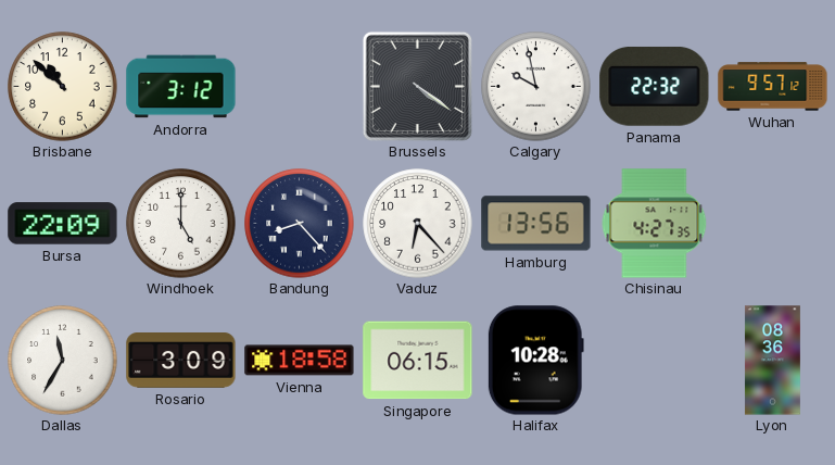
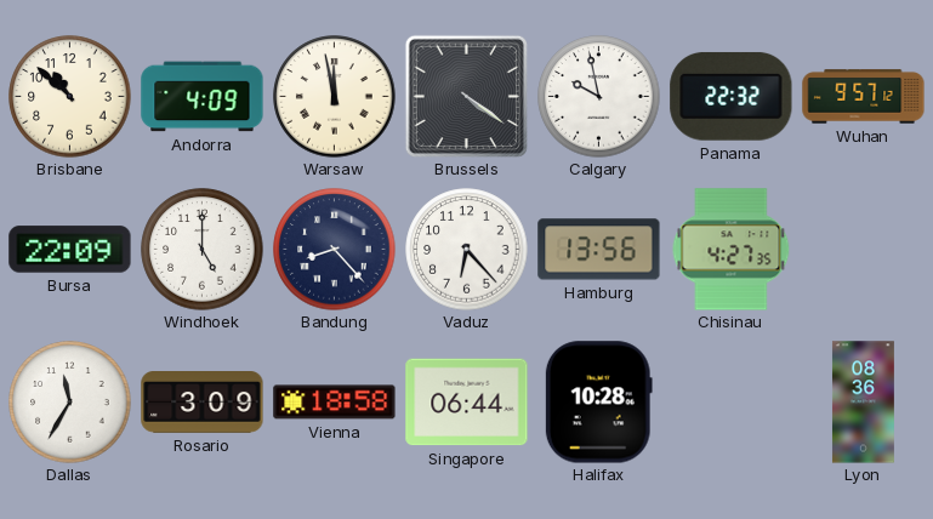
Andorra: 3:12 -> 4:09 (203, 97)
Warsaw: none -> 11:58 (335, 97)
Singapore: 06:15 -> 06:44 (467, 403)
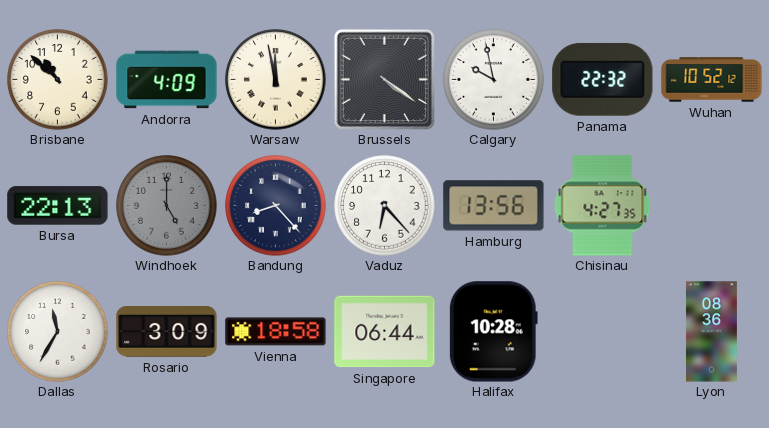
Wuhan: 9:57 -> 10:52 (712, 80)
Bursa: 22:09 -> 22:13 (58, 206)
Windhoek dial: white -> grey (167, 206)
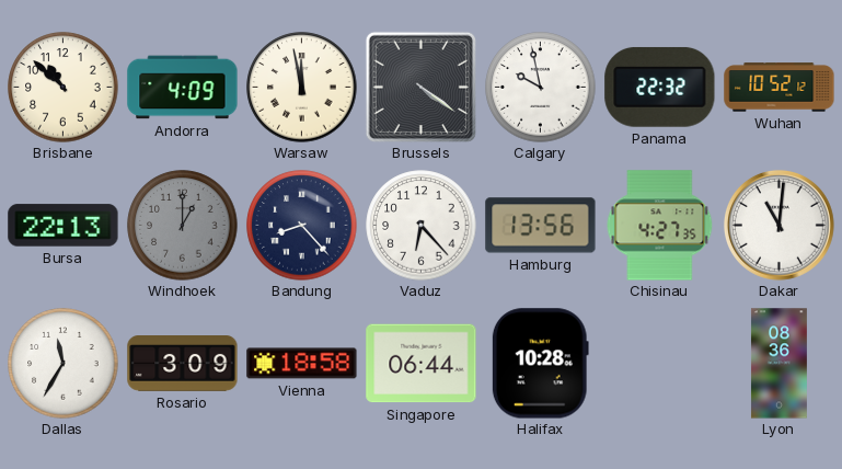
Windhoek: 5:00 -> 1:00 (183, 226)
Dakar: none -> 11:01 (778, 225)
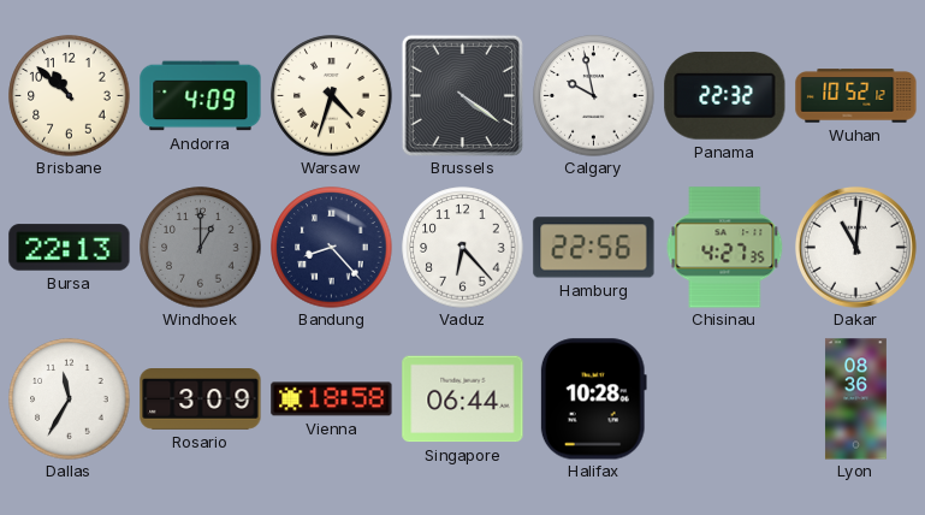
Warsaw: 11:58 -> 4:33 (332, 96)
Hamburg: 13:56 -> 22:56 (594, 248)
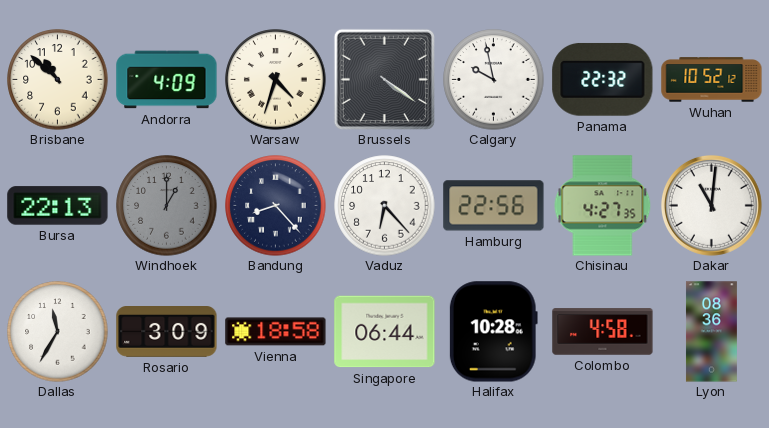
Colombo: none -> 4:58 (603, 332)
